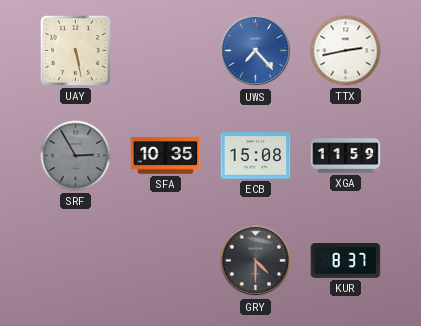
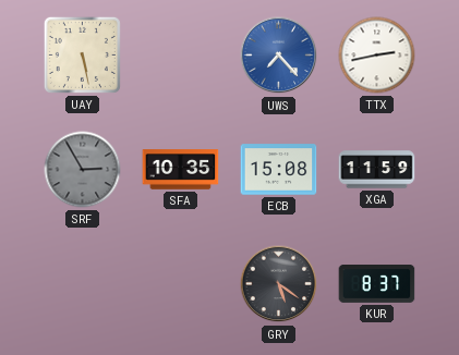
GRY: 4:30 -> 5:21 (279, 284)
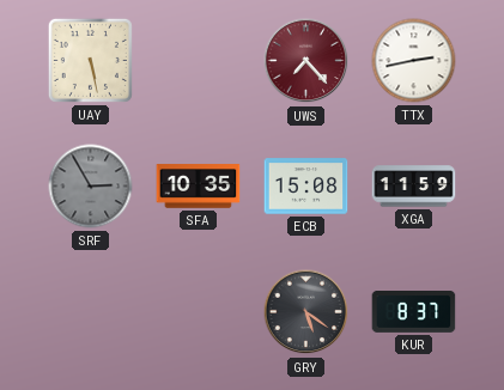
UWS dial: blue -> burgundy (306, 61)
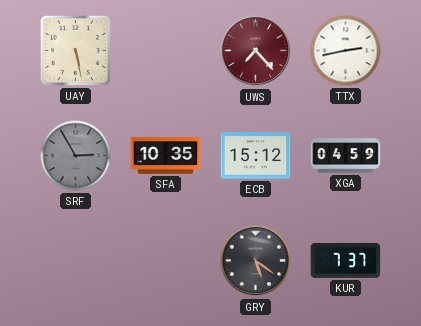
ECB: 15:08 -> 15:12 (256, 156)
XGA: 11:59 -> 04:59 (346, 156)
KUR: 8:37 -> 7:37 (346, 261)
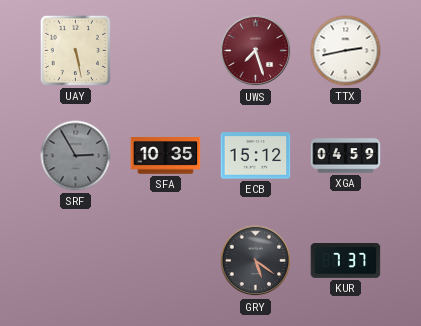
UWS: 7:23 -> 7:27 (256, 51)
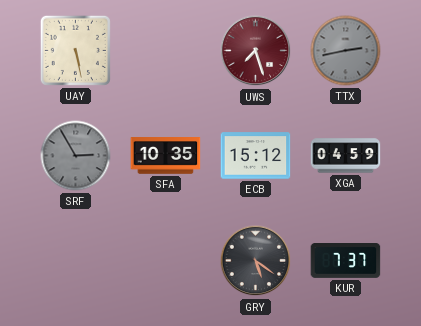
TTX dial: white -> grey (346, 51)
